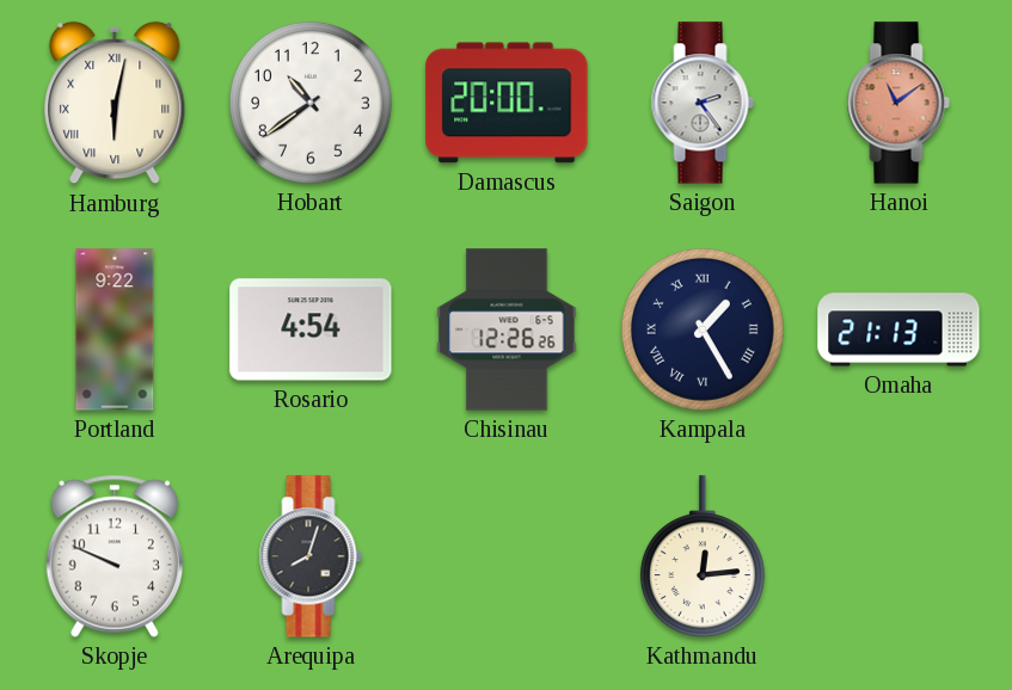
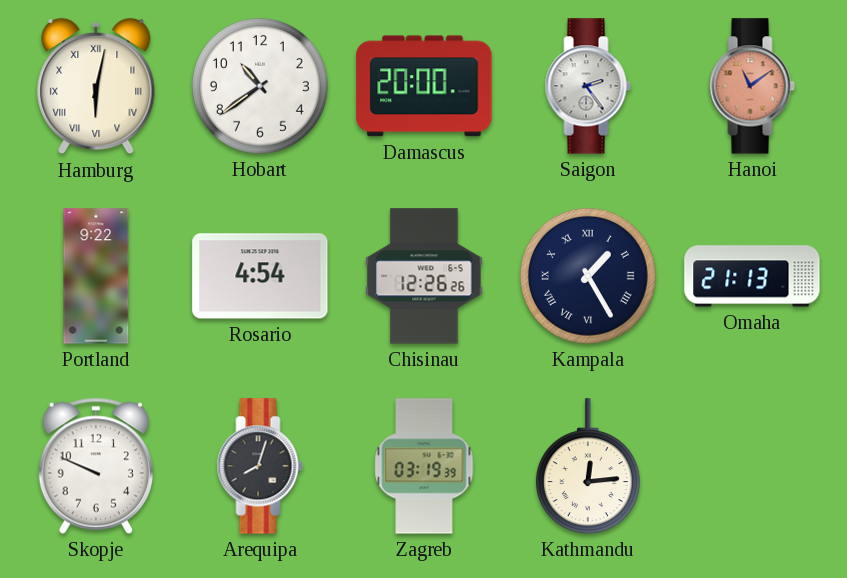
Zagreb: none -> 03:19 (424, 466)
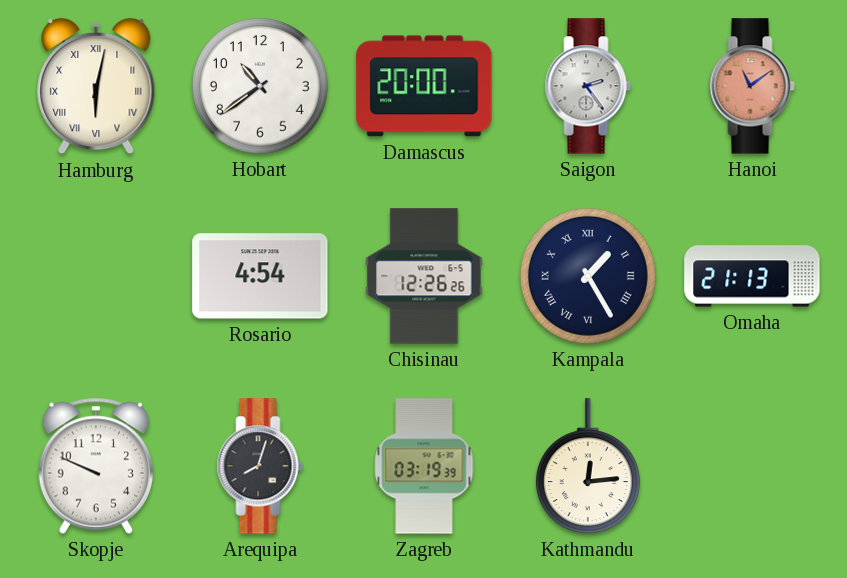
Portland: 9:22 -> none (96, 276)
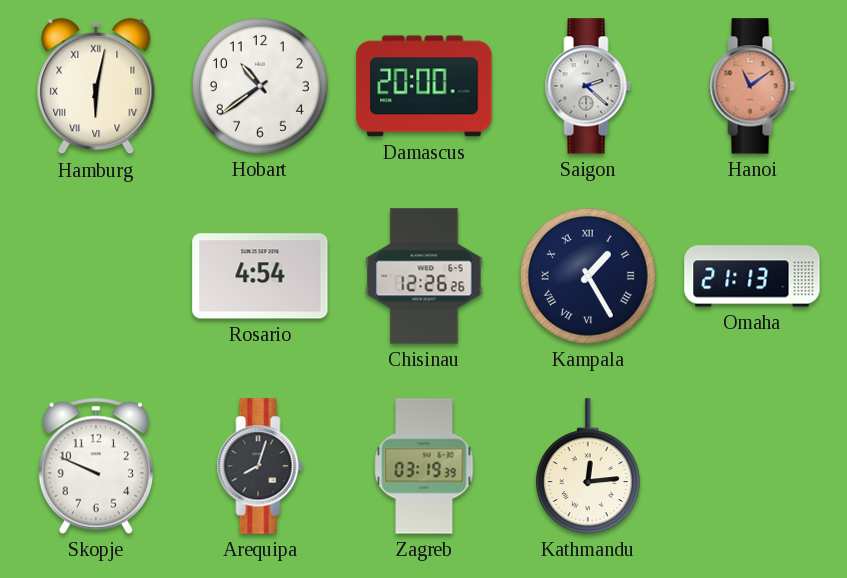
Saigon: 2:24 -> 2:22 (588, 86)
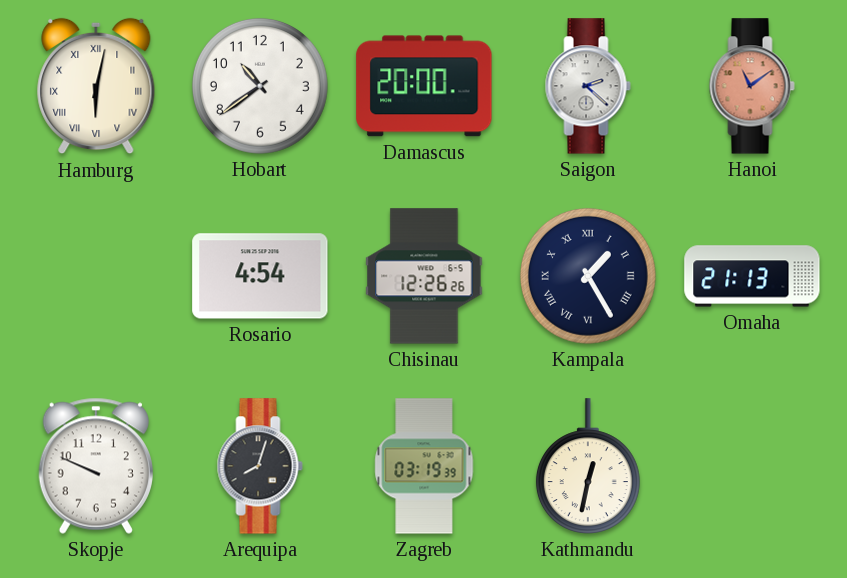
Kathmandu: 12:14 -> 12:32 (588, 466)
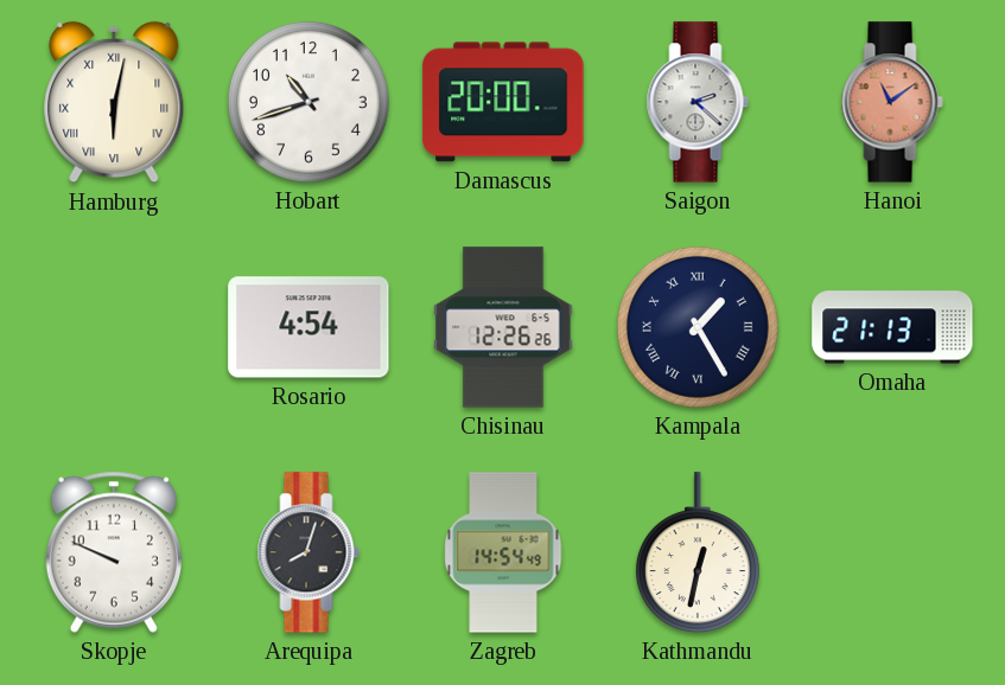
Hobart: 10:39 -> 10:42 (309, 102)
Zagreb: 03:19 -> 14:54 (503, 552)
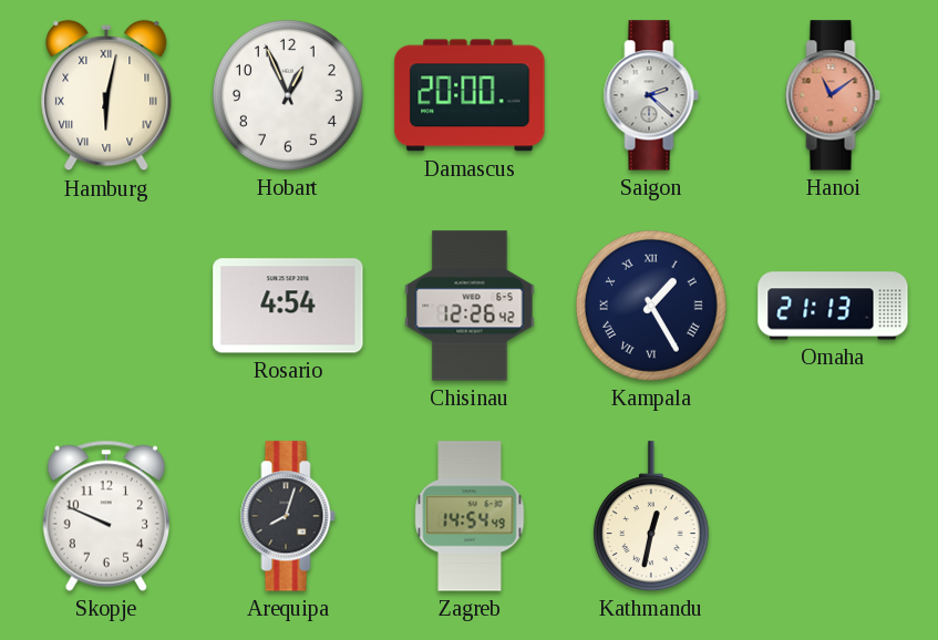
Hobart: 10:42 -> 12:56 (288, 95)
Chisinau: 12:26:26 -> 12:26:42 (470, 306)
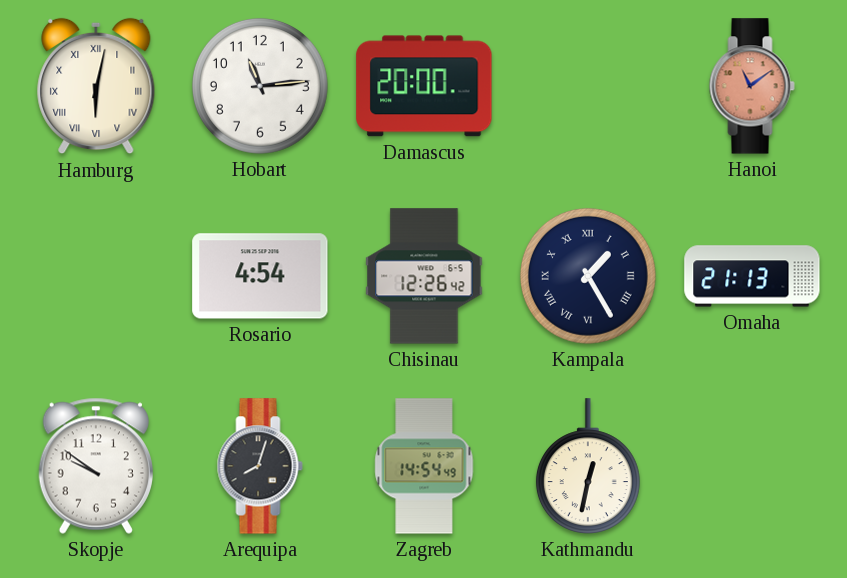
Hobart: 12:56 -> 11:14 (260, 86)
Saigon: 2:22 -> none (651, 95)
Skopje: 9:49 -> 9:51 (96, 466)
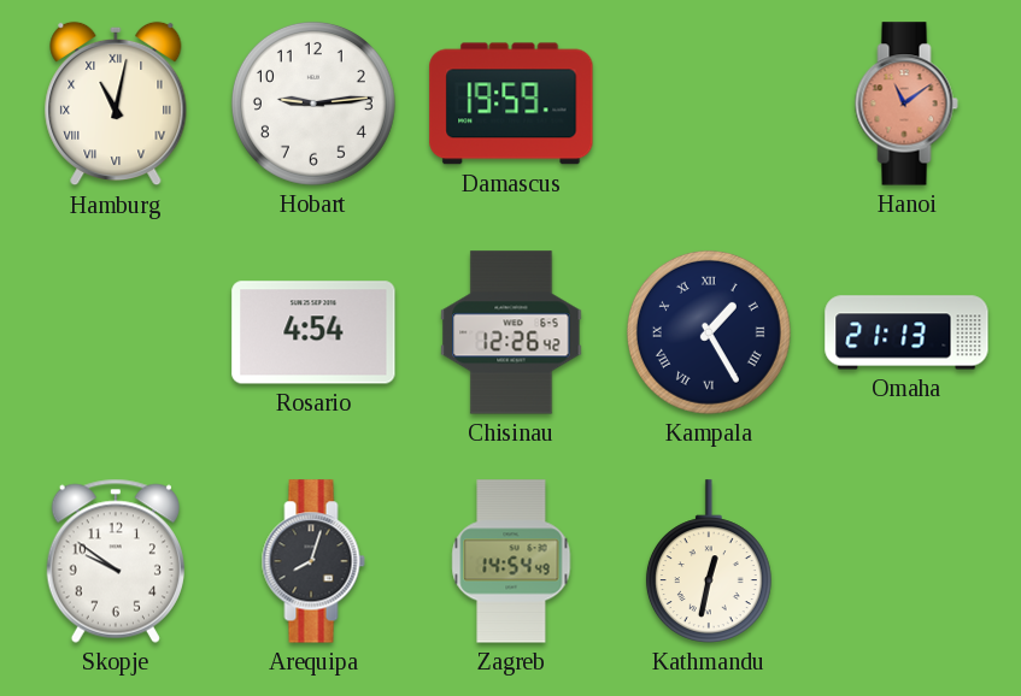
Hamburg: 6:02 -> 11:02 (116, 104)
Hobart: 11:14 -> 9:14 (313, 104)
Damascus: 20:00 -> 19:59 (511, 104)
